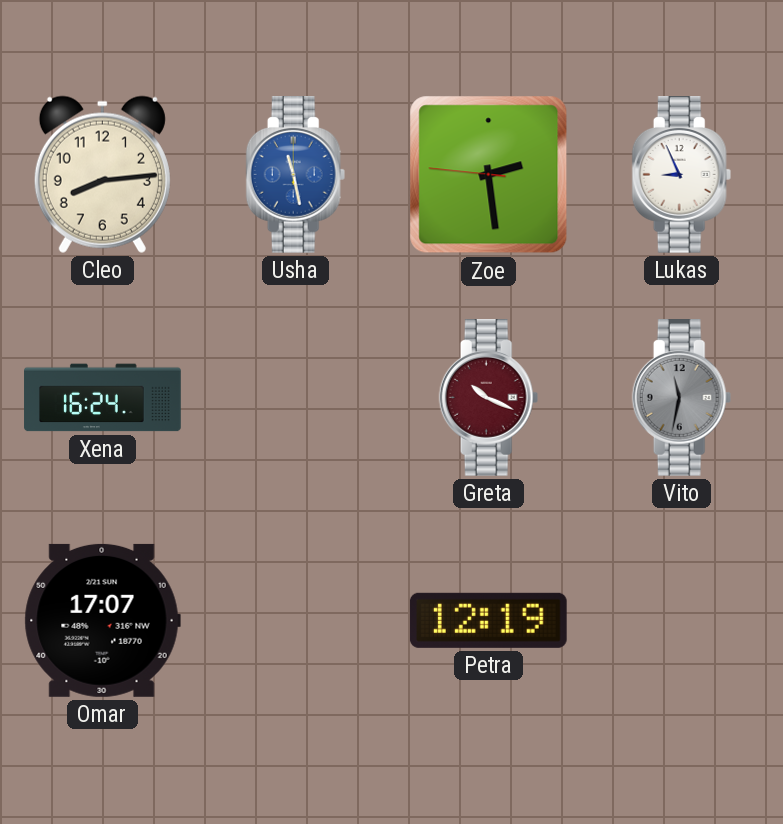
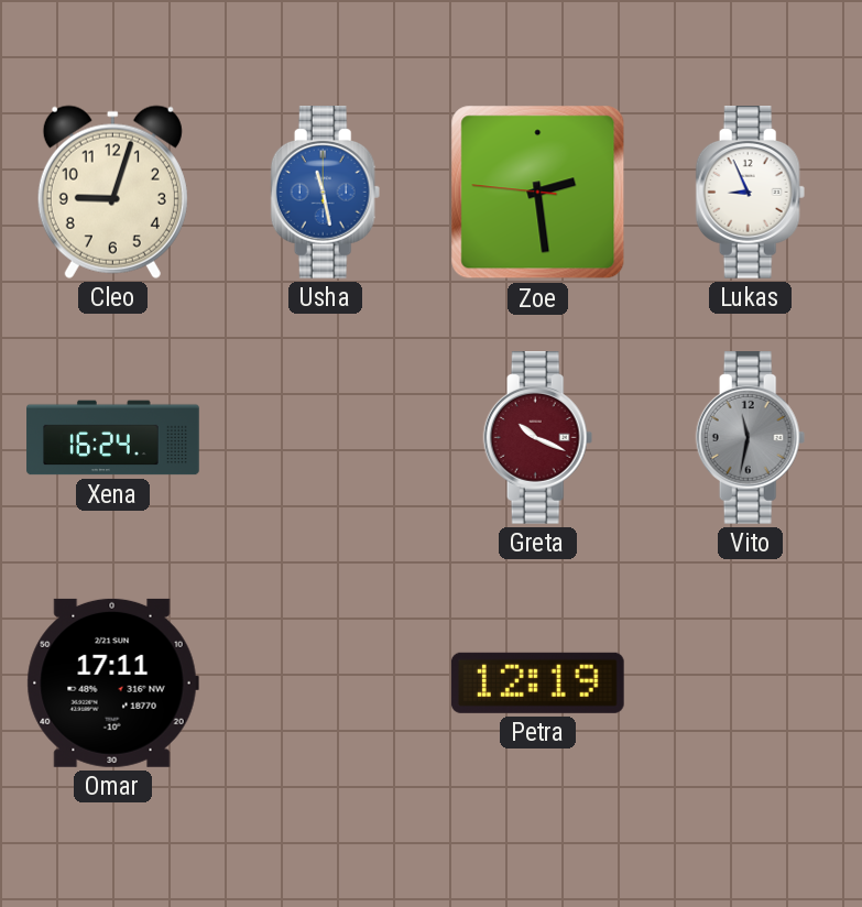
Cleo: 8:14 -> 9:03 (112, 192)
Omar: 17:07 -> 17:11 (112, 682)
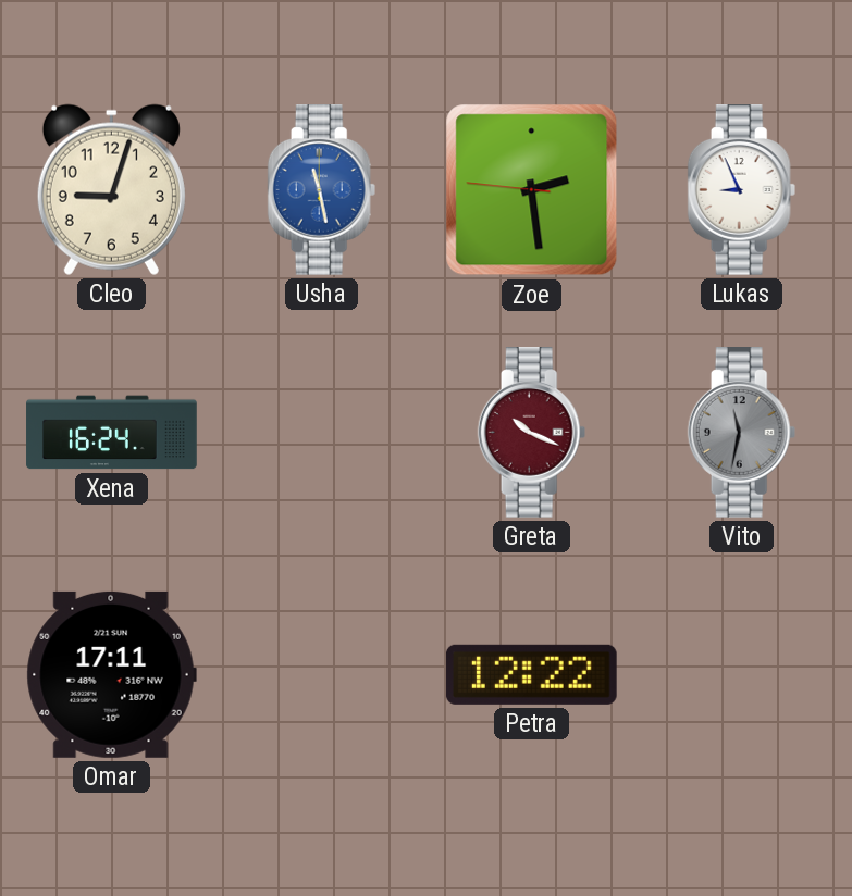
Petra: 12:19 -> 12:22 (531, 674)
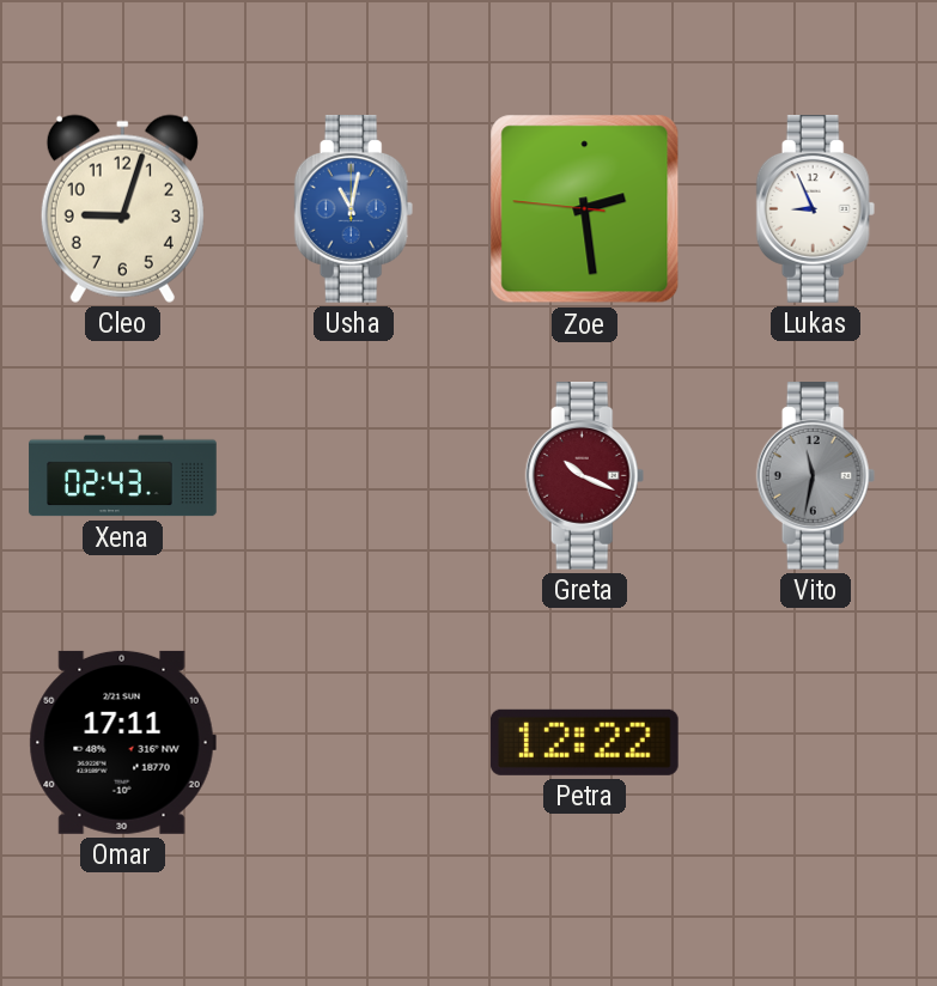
Usha: 11:28 -> 11:02 (354, 209)
Xena: 16:24 -> 02:43 (123, 476)
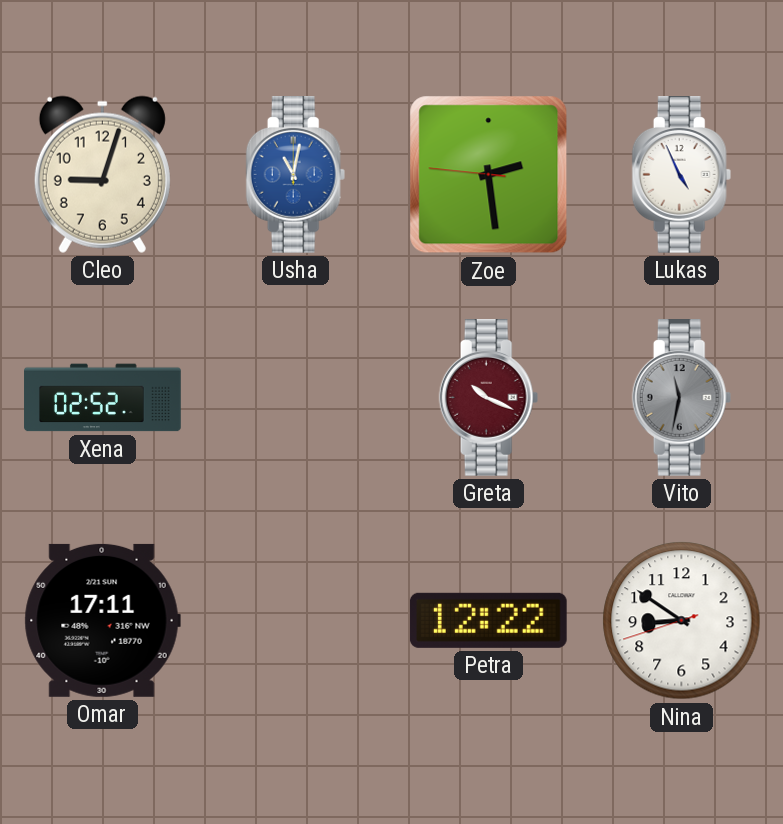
Lukas: 8:56 -> 4:56 (682, 175)
Xena: 02:43 -> 02:52 (103, 398)
Nina: none -> 8:50 (682, 621)
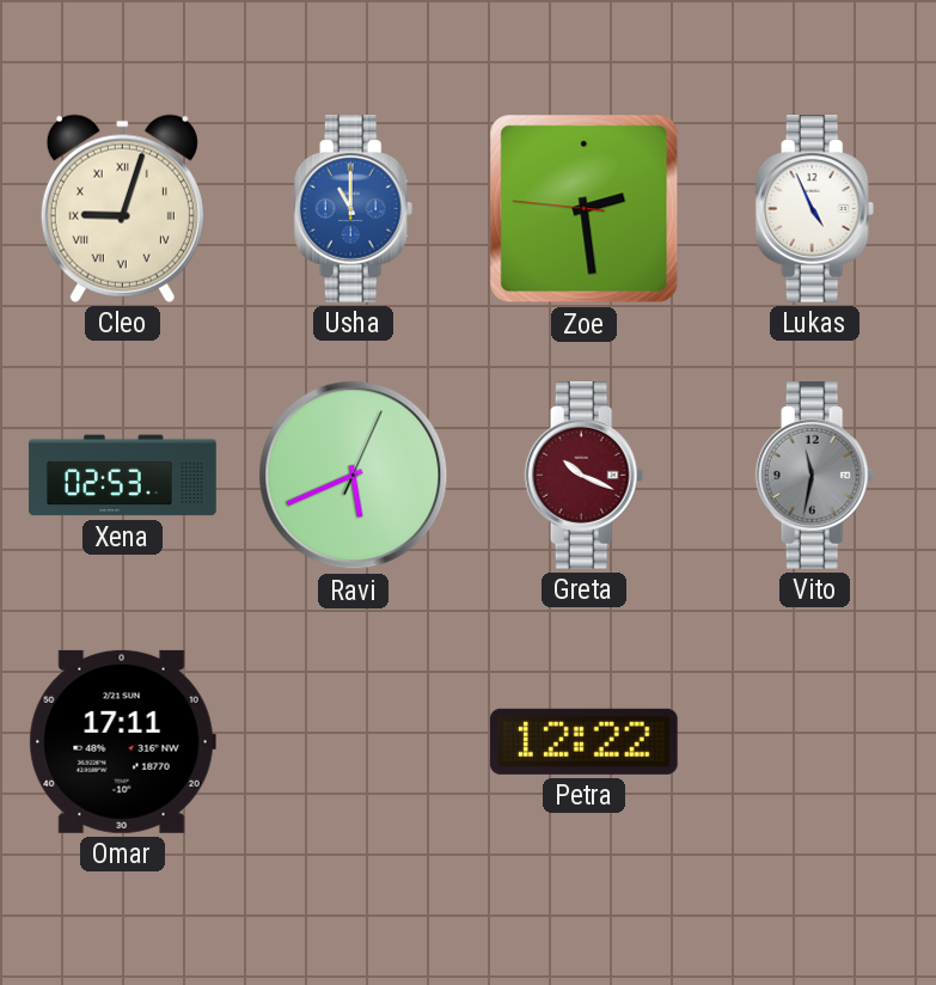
Cleo numerals: Arabic -> Roman (122, 208)
Usha: 11:02 -> 11:00 (354, 209)
Xena: 02:52 -> 02:53 (123, 476)
Ravi: none -> 5:41 (354, 476)
Nina: 8:50 -> none (682, 621)
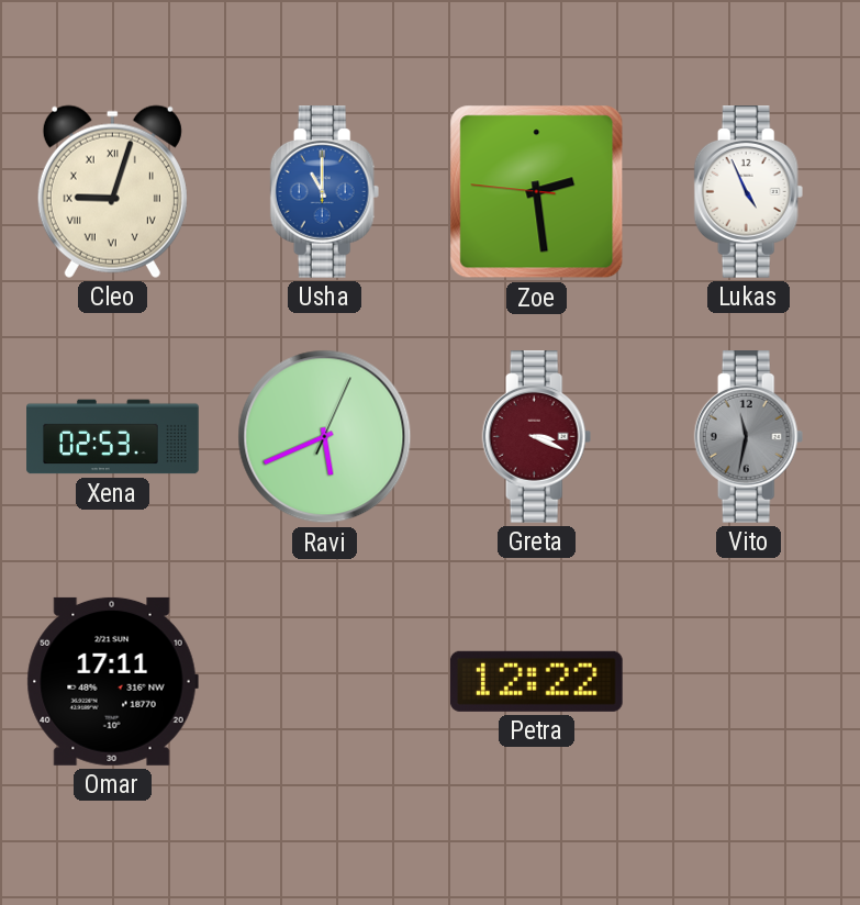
Greta: 10:19 -> 3:19 (537, 437)
